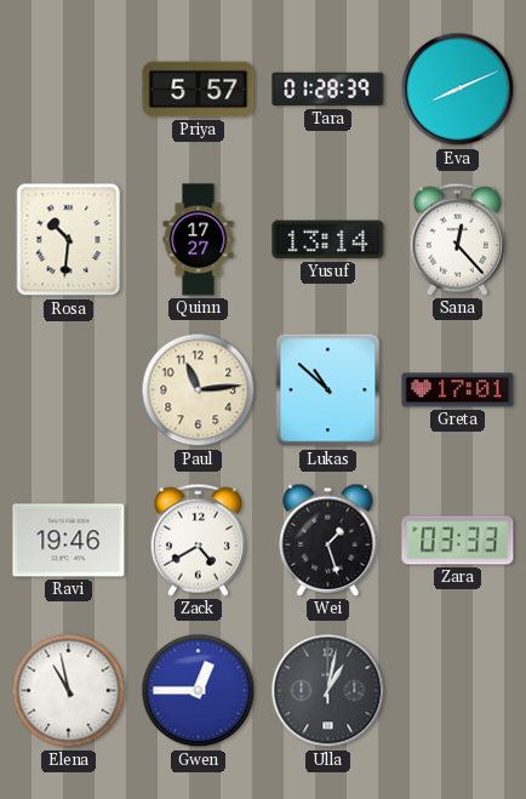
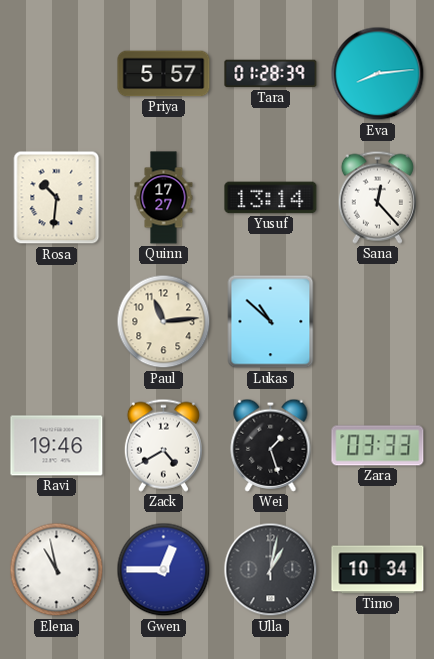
Eva: 8:11 -> 8:14 (378, 74)
Greta: 17:01 -> none (458, 390)
Timo: none -> 10:34 (378, 570)
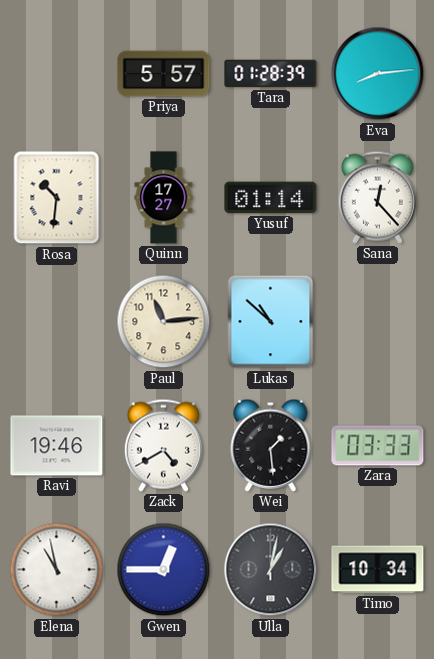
Yusuf: 13:14 -> 01:14 (271, 198)
Wei: 1:27 -> 1:29 (271, 445)
